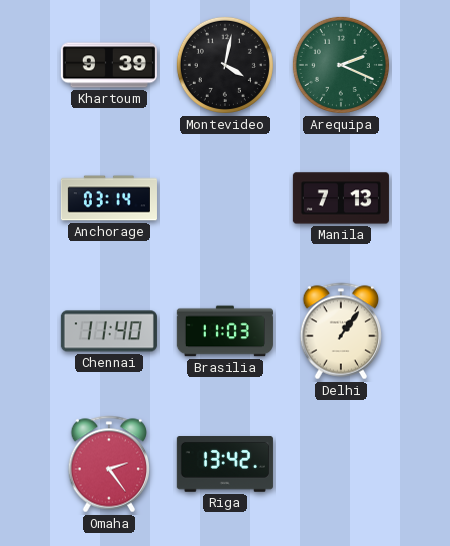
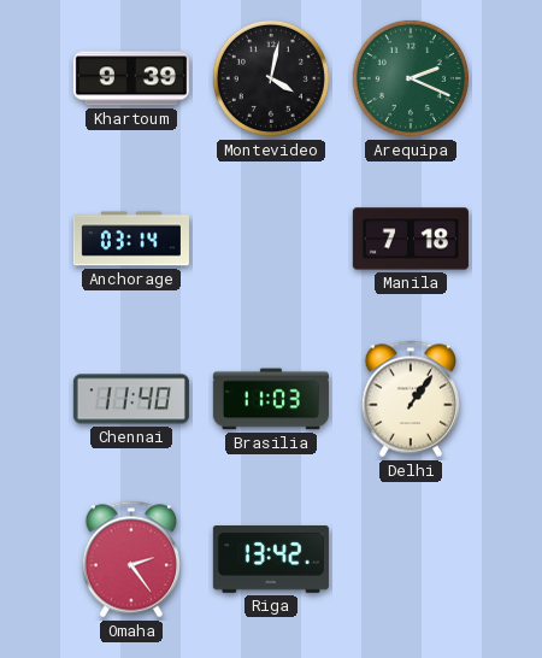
Manila: 7:13 -> 7:18 (411, 239)
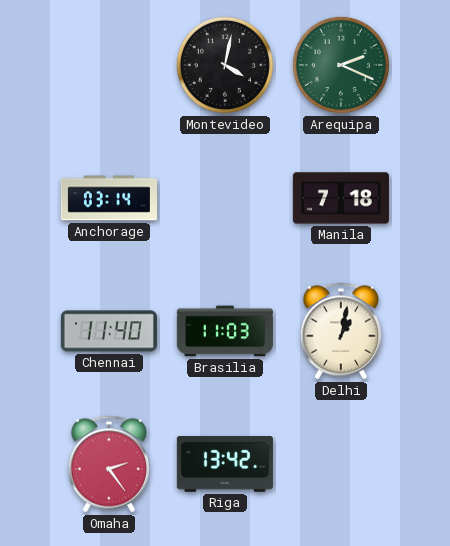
Khartoum: 9:39 -> none (131, 78)
Delhi: 1:06 -> 1:02 (340, 331)
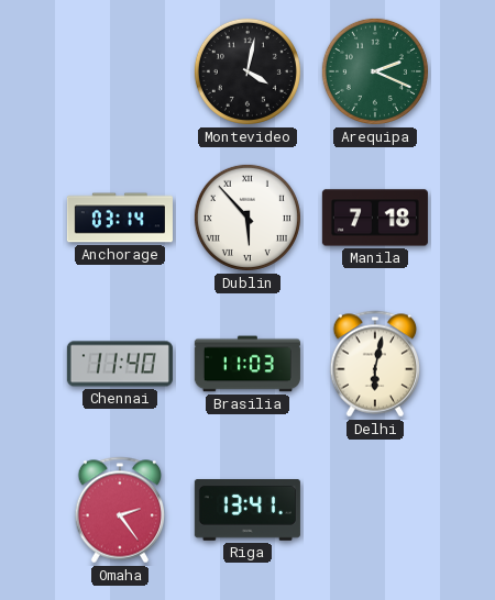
Dublin: none -> 5:53 (248, 218)
Delhi: 1:02 -> 6:02 (374, 364)
Riga: 13:42 -> 13:41 (248, 511)
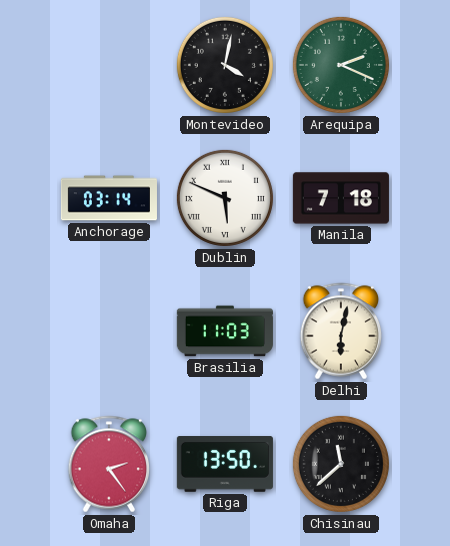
Dublin: 5:53 -> 5:49 (225, 198)
Chennai: 11:40 -> none (120, 364)
Riga: 13:41 -> 13:50 (225, 465)
Chisinau: none -> 11:38 (341, 464)
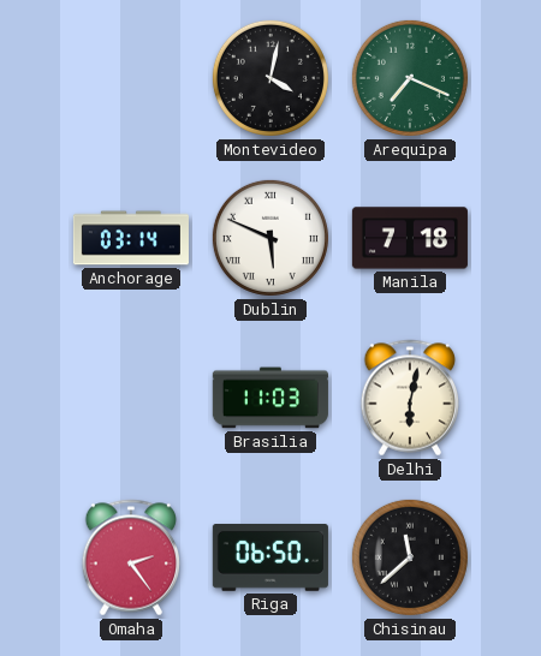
Arequipa: 2:19 -> 7:19 (410, 78)
Riga: 13:50 -> 06:50 (270, 559)
